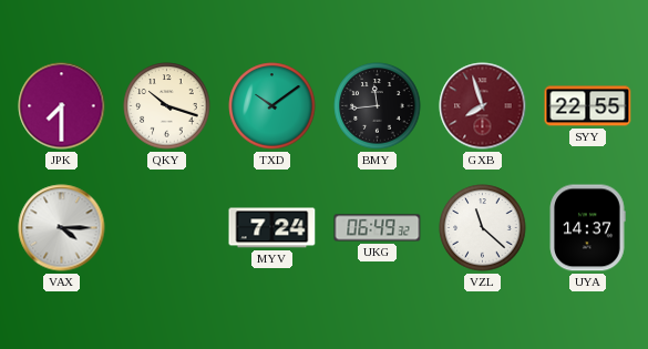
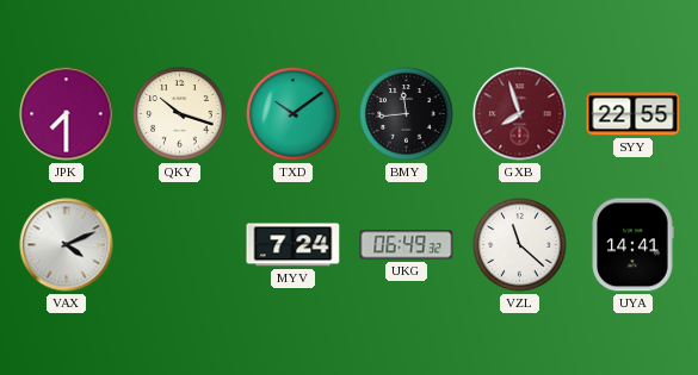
VAX: 4:15 -> 4:11 (67, 245)
UYA: 14:37 -> 14:41 (632, 245)
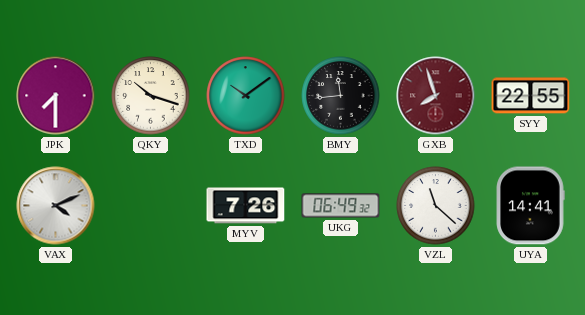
MYV: 7:24 -> 7:26 (246, 206)
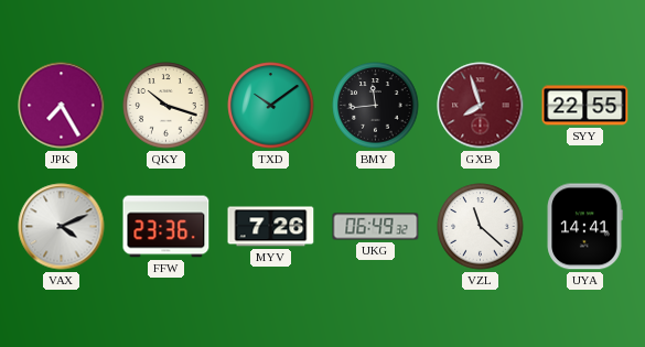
JPK: 7:30 -> 7:25 (62, 106)
FFW: none -> 23:36 (166, 227)
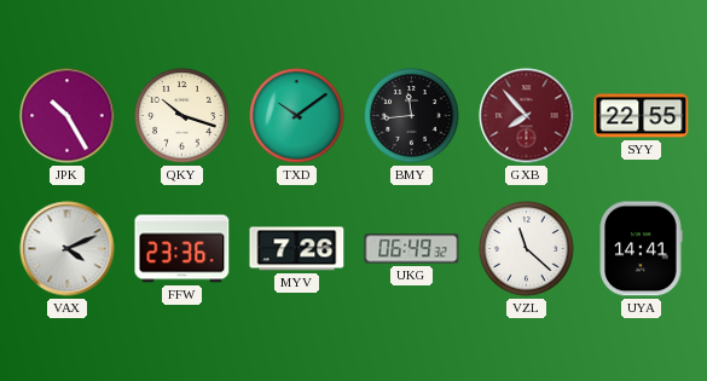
JPK: 7:25 -> 10:25 (68, 116)
GXB: 7:57 -> 7:53 (527, 116)
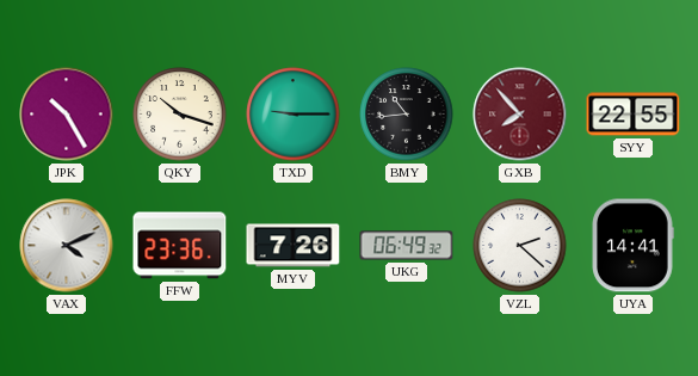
TXD: 10:09 -> 9:15 (294, 115)
BMY: 11:44 -> 10:44 (407, 115)
VZL: 11:22 -> 2:22 (520, 246)
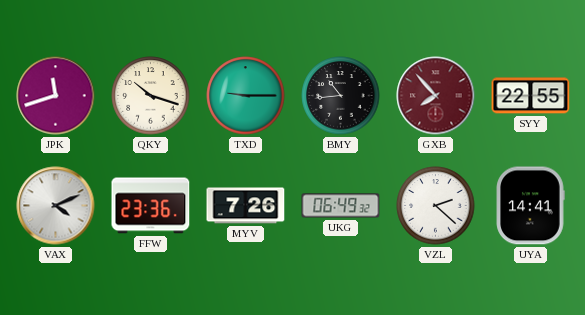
JPK: 10:25 -> 11:42 (56, 96)
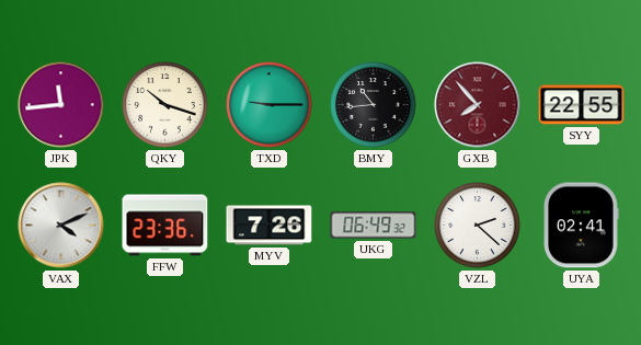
JPK: 11:42 -> 11:44 (61, 105)
UYA: 14:41 -> 02:41 (581, 226)
